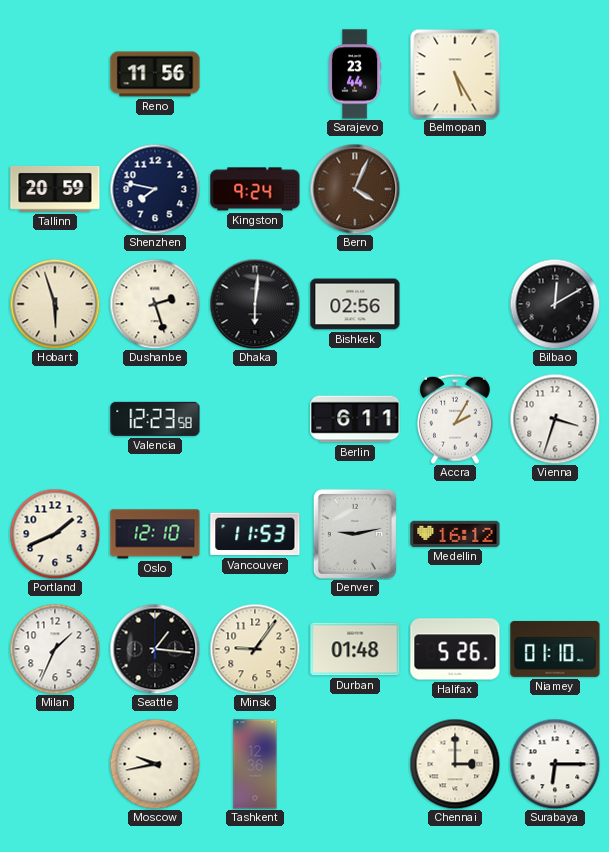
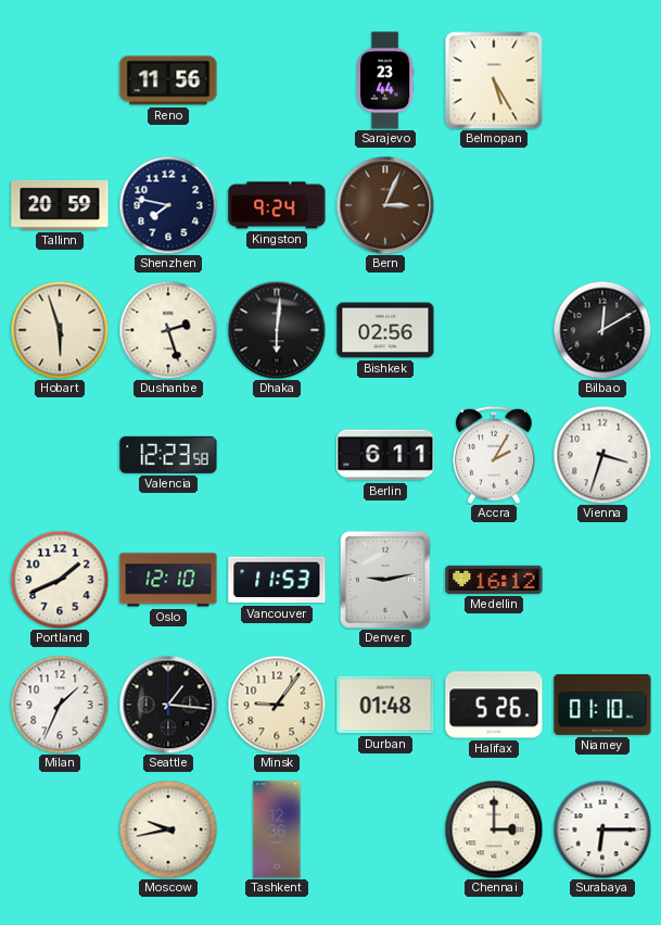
Bern: 4:04 -> 3:04 (385, 205)
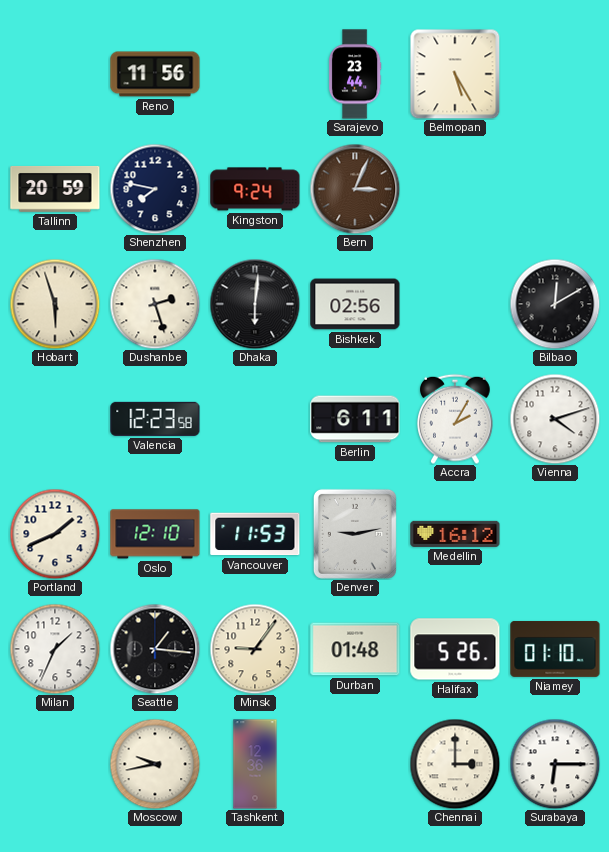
Vienna: 3:33 -> 4:12 (555, 419)
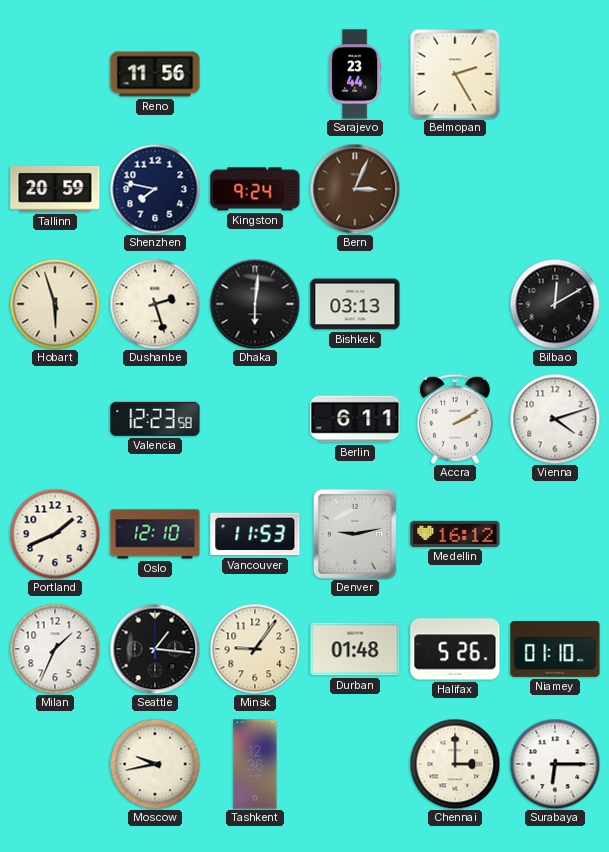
Belmopan: 5:25 -> 2:25 (455, 74)
Bishkek: 02:56 -> 03:13 (355, 304)
Accra: 2:05 -> 2:10 (456, 419)
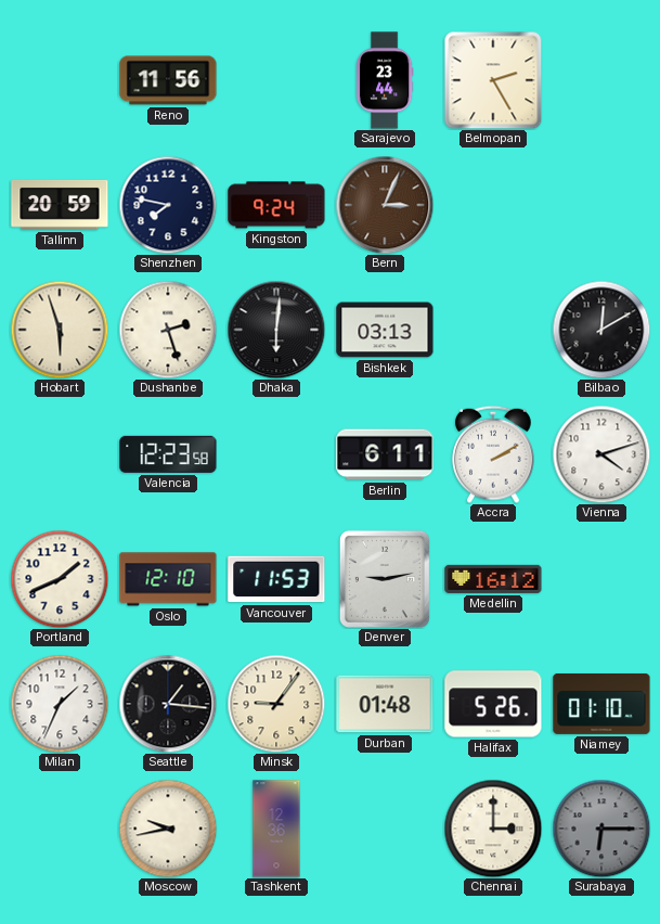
Surabaya dial: white -> grey (601, 829)
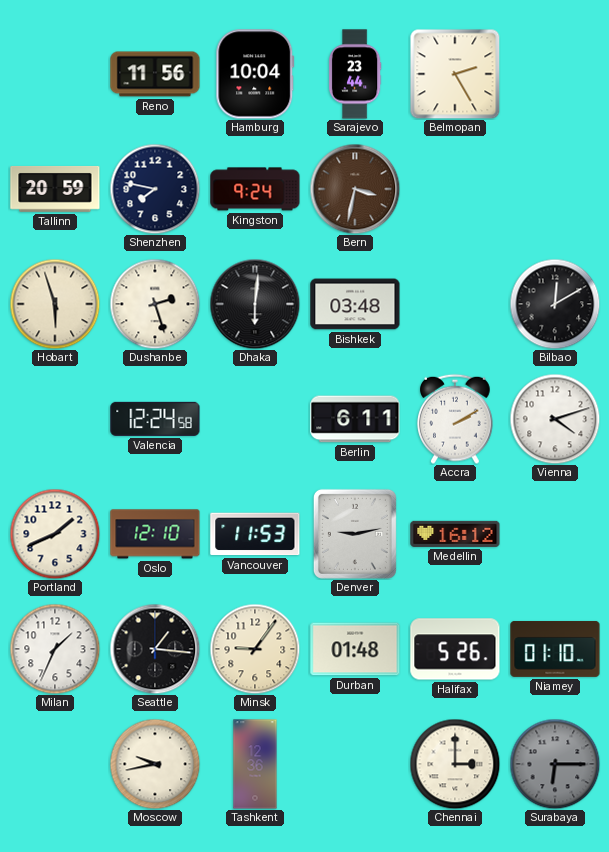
Hamburg: none -> 10:04 (255, 74)
Bern: 3:04 -> 3:32 (355, 189)
Bishkek: 03:13 -> 03:48 (355, 304)
Valencia: 12:23 -> 12:24 (155, 419)
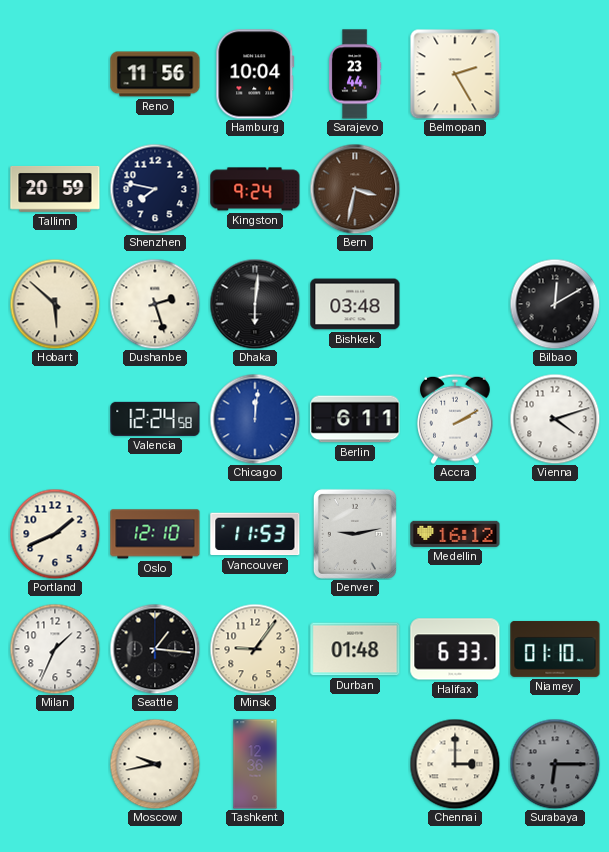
Hobart: 5:57 -> 5:52 (55, 304)
Chicago: none -> 12:01 (255, 419)
Halifax: 5:26 -> 6:33 (455, 649)
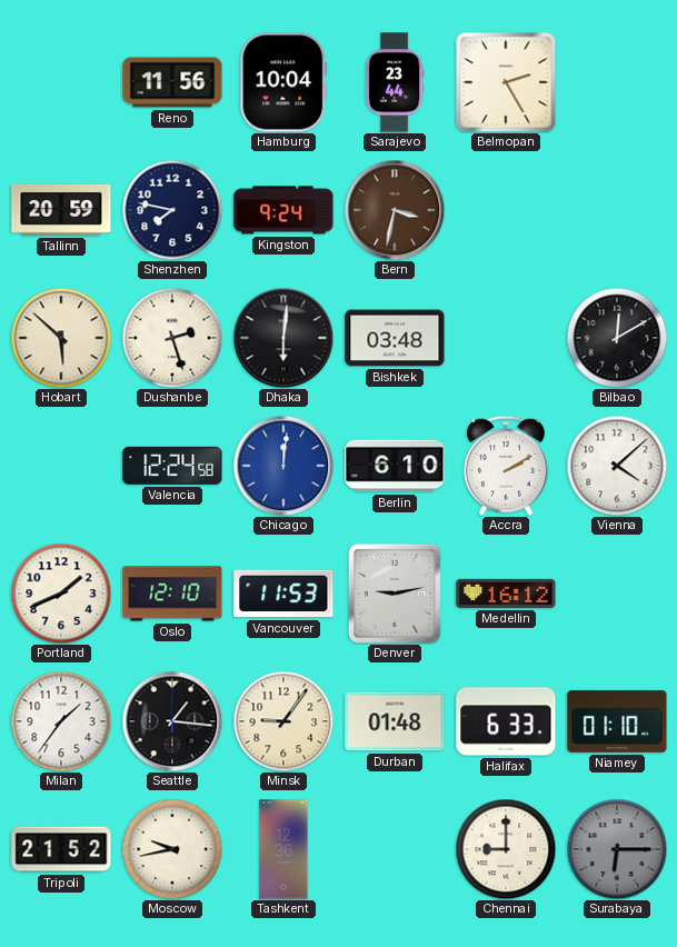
Berlin: 6:11 -> 6:10 (395, 466)
Vienna: 4:12 -> 4:08 (617, 466)
Milan: 1:34 -> 1:36 (61, 721)
Tripoli: none -> 21:52 (61, 849)
Chennai: 3:00 -> 9:00 (506, 849)
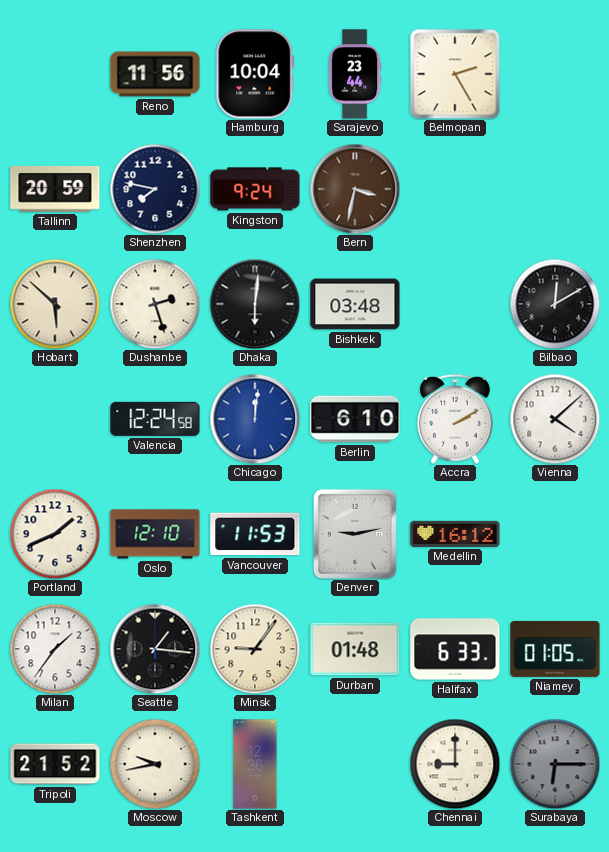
Niamey: 01:10 -> 01:05 (555, 649)
